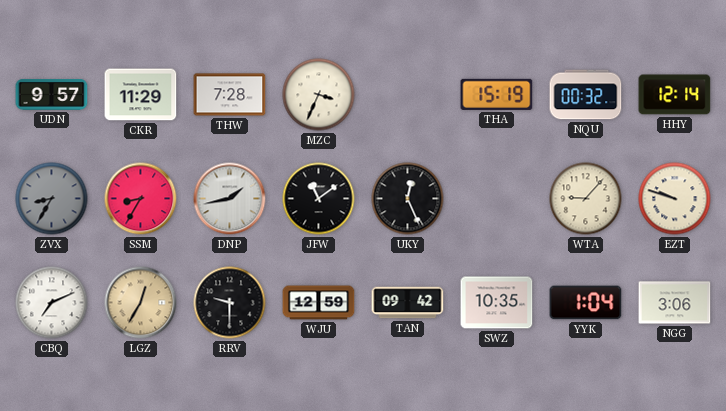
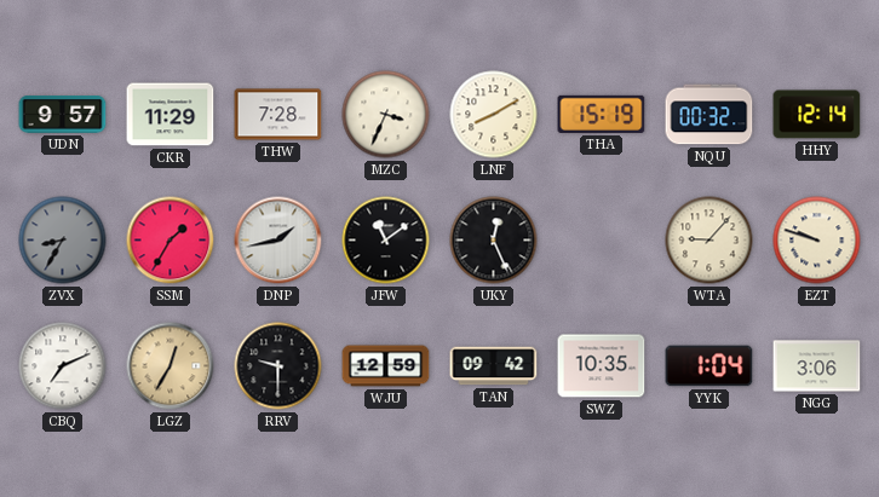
LNF: none -> 8:10 (494, 115)
SSM: 8:35 -> 1:35 (171, 241)
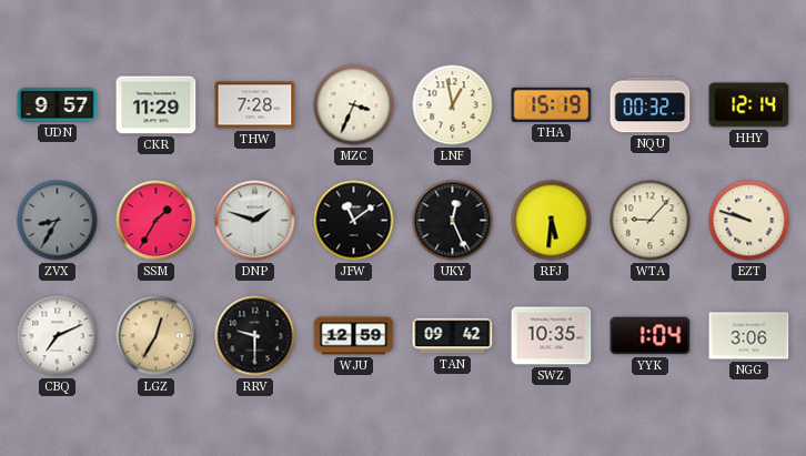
LNF: 8:10 -> 12:58 (453, 105)
DNP: 1:43 -> 1:48 (255, 221)
RFJ: none -> 5:31 (552, 221)
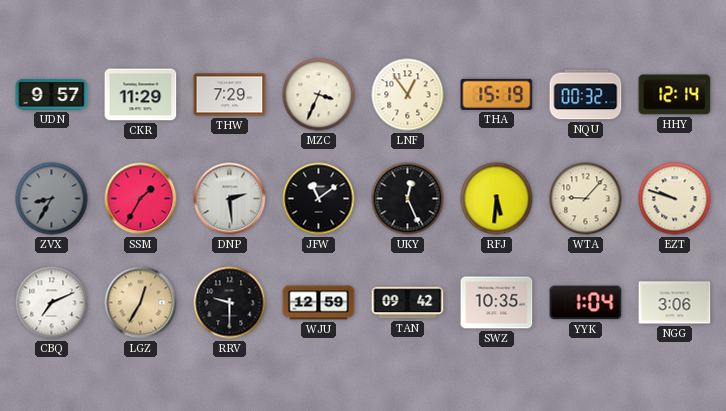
THW: 7:28 -> 7:29 (230, 95)
LNF: 12:58 -> 12:54 (408, 95)
DNP: 1:48 -> 2:29 (230, 199)
